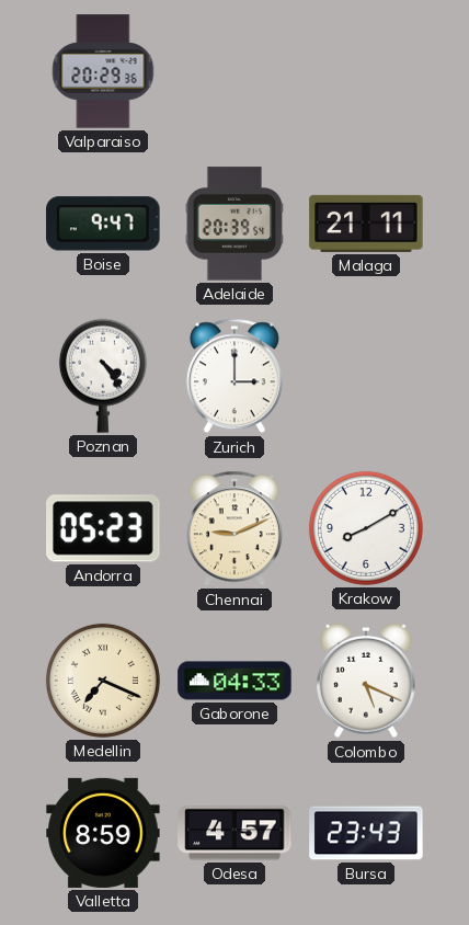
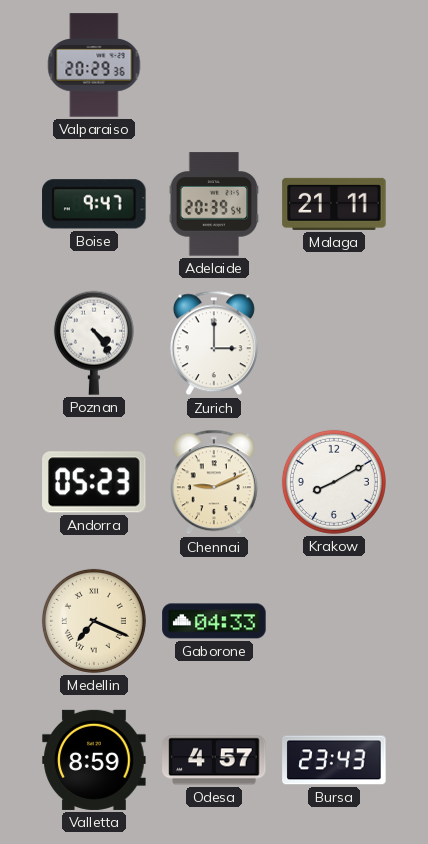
Colombo: 5:19 -> none (367, 681)
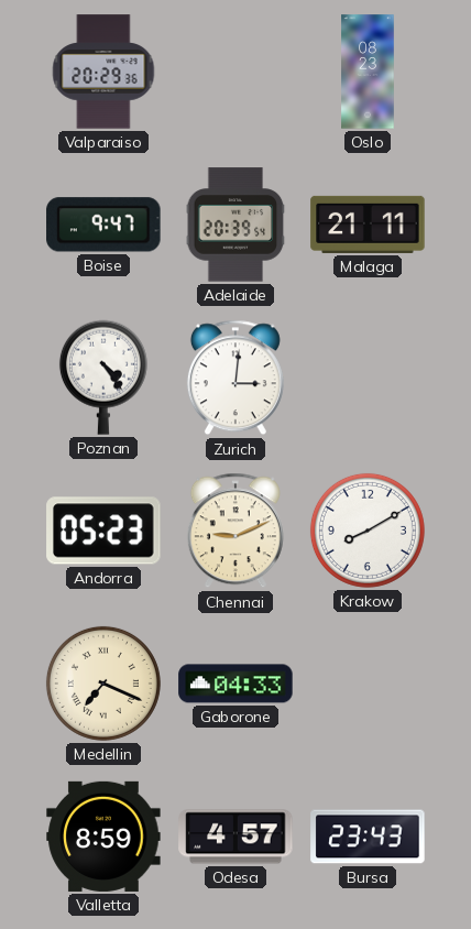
Oslo: none -> 08:23 (368, 72)
Zurich: 3:00 -> 3:01 (235, 378)
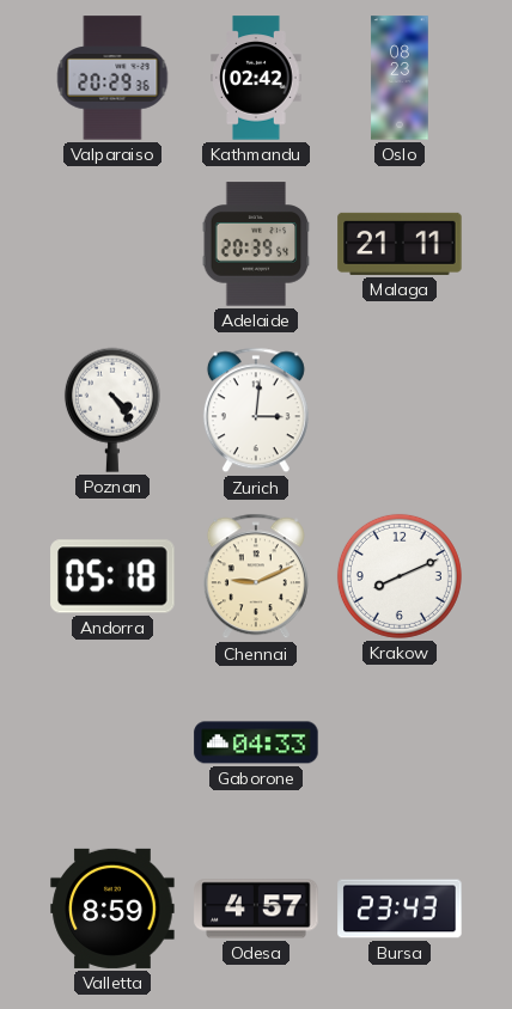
Kathmandu: none -> 02:42 (256, 78)
Boise: 9:47 -> none (103, 225)
Andorra: 05:23 -> 05:18 (112, 576)
Krakow: 8:10 -> 8:11 (400, 576)
Medellin: 7:19 -> none (103, 684)
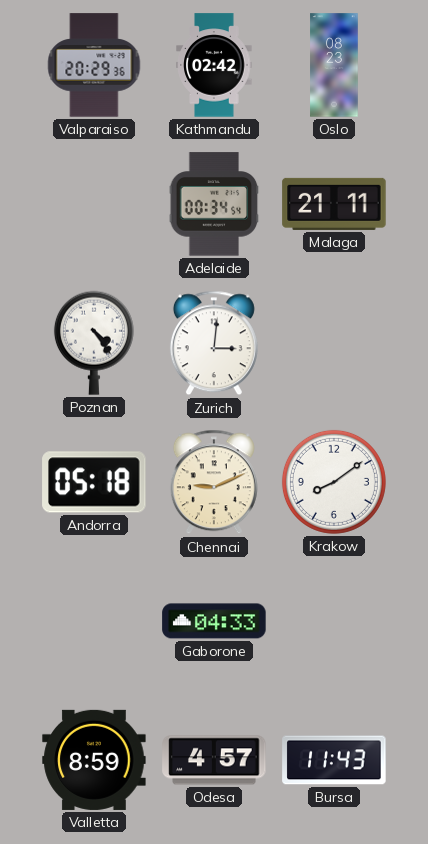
Adelaide: 20:39 -> 00:34 (214, 204)
Krakow: 8:11 -> 8:09 (334, 482)
Bursa: 23:43 -> 11:43 (334, 760)
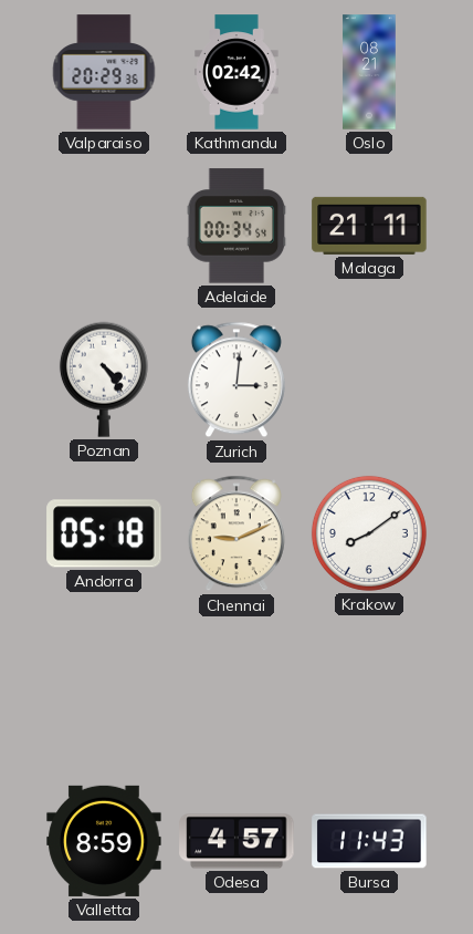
Oslo: 08:23 -> 08:21 (369, 72)
Gaborone: 04:33 -> none (214, 621)
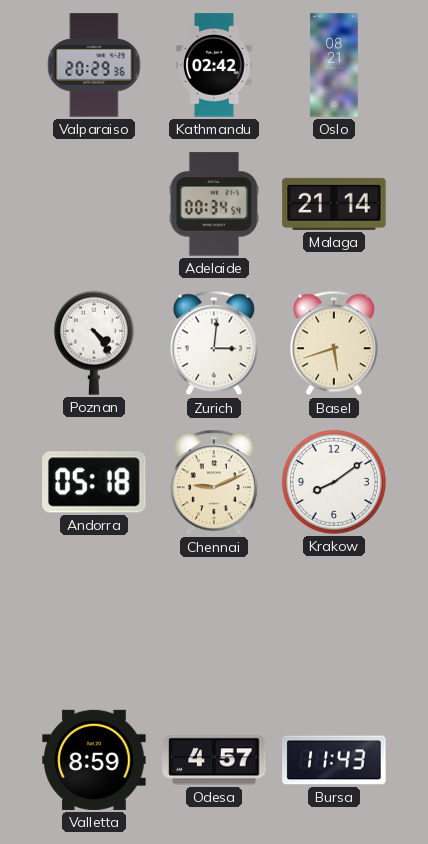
Malaga: 21:11 -> 21:14 (334, 204)
Basel: none -> 5:42 (334, 343)
